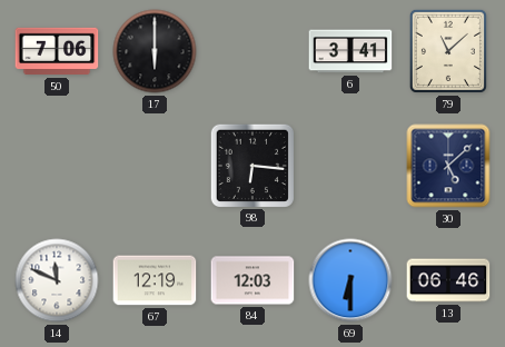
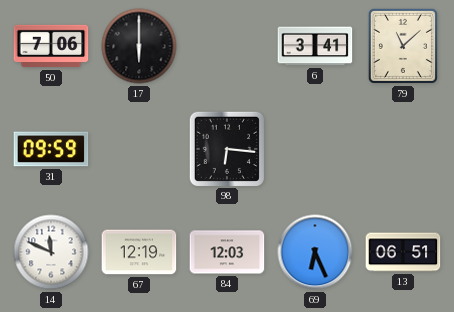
31: none -> 09:59 (51, 149)
30: 5:08 -> none (448, 166)
69: 6:30 -> 6:26 (315, 252)
13: 06:46 -> 06:51 (403, 252)
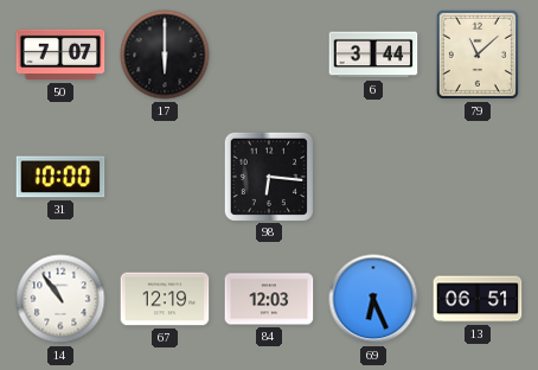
50: 7:06 -> 7:07 (60, 55)
6: 3:41 -> 3:44 (373, 55)
31: 09:59 -> 10:00 (60, 177)
14: 11:49 -> 10:54 (60, 299)
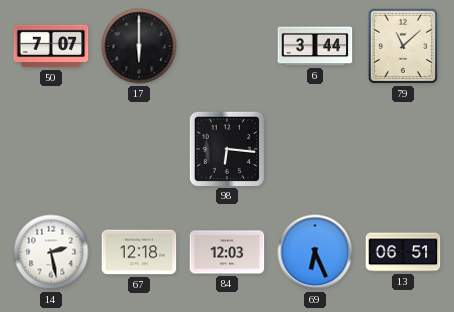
31: 10:00 -> none (60, 177)
14: 10:54 -> 2:28 (51, 252)
67: 12:19 -> 12:18 (139, 252)
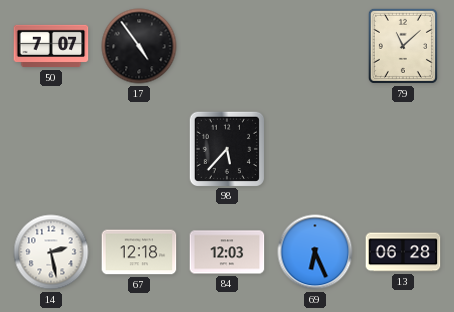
17: 6:00 -> 4:54 (139, 46)
6: 3:44 -> none (315, 46)
98: 6:16 -> 5:37 (226, 148)
13: 06:51 -> 06:28 (403, 252)
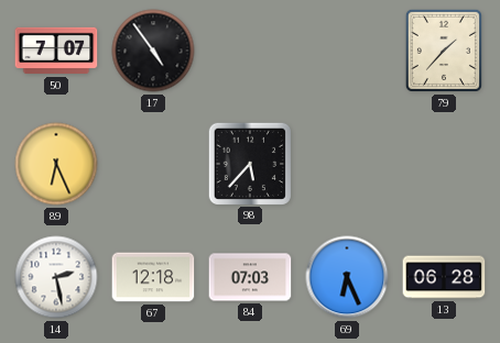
79: 11:08 -> 1:37 (444, 51)
89: none -> 6:26 (56, 164)
84: 12:03 -> 07:03 (250, 277)
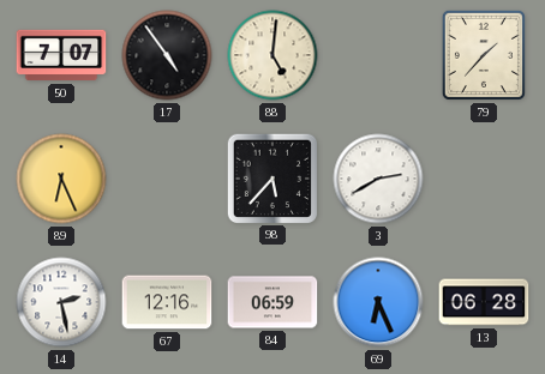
88: none -> 5:01 (272, 55)
3: none -> 2:40 (378, 179)
67: 12:18 -> 12:16 (167, 302)
84: 07:03 -> 06:59 (272, 302)
